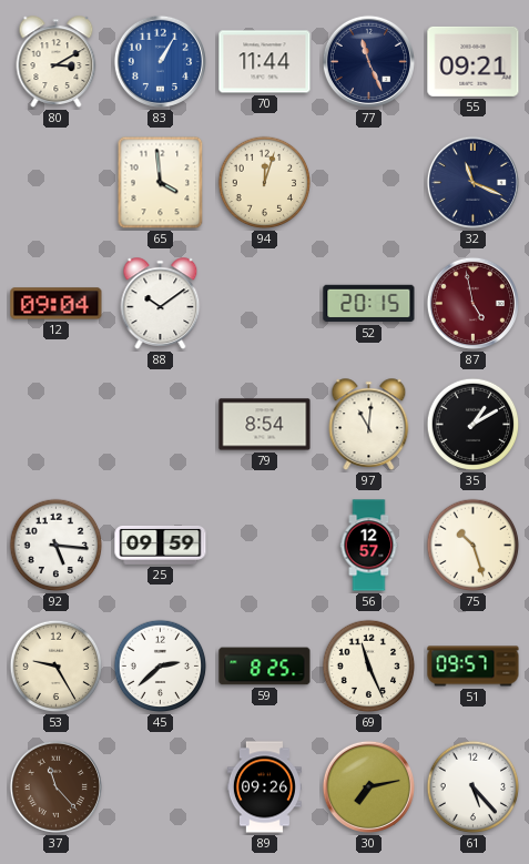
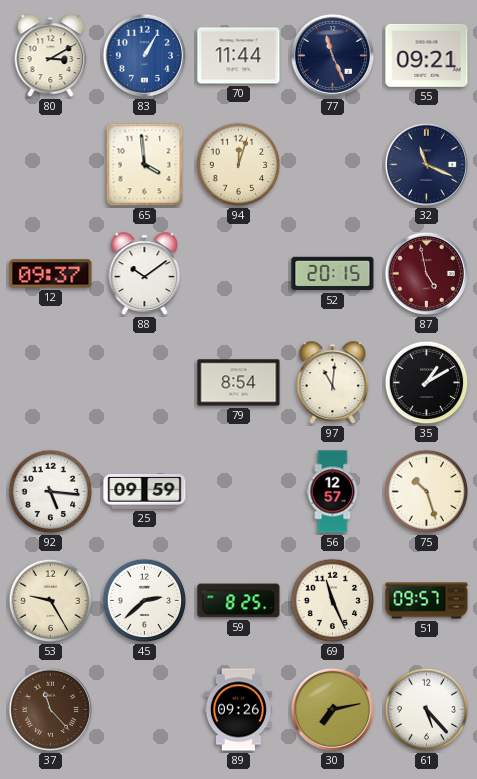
12: 09:04 -> 09:37 (51, 274)
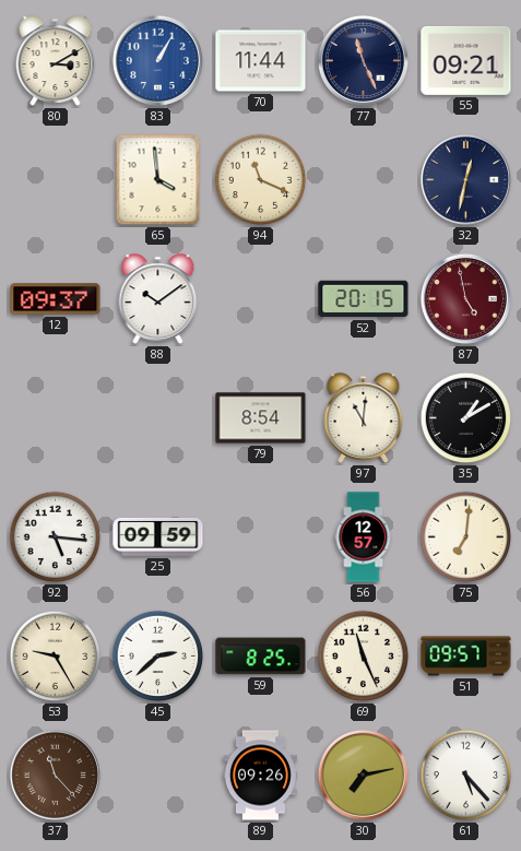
94: 12:03 -> 11:19 (261, 180)
32: 11:19 -> 12:32 (465, 179)
75: 10:27 -> 7:01 (466, 537)
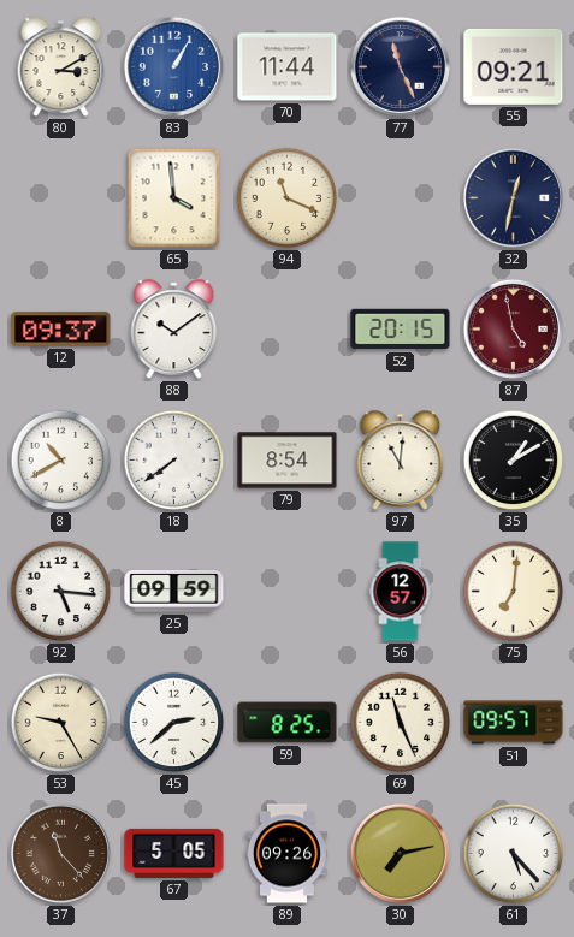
8: none -> 10:40 (61, 461)
18: none -> 7:39 (174, 461)
67: none -> 5:05 (174, 853)
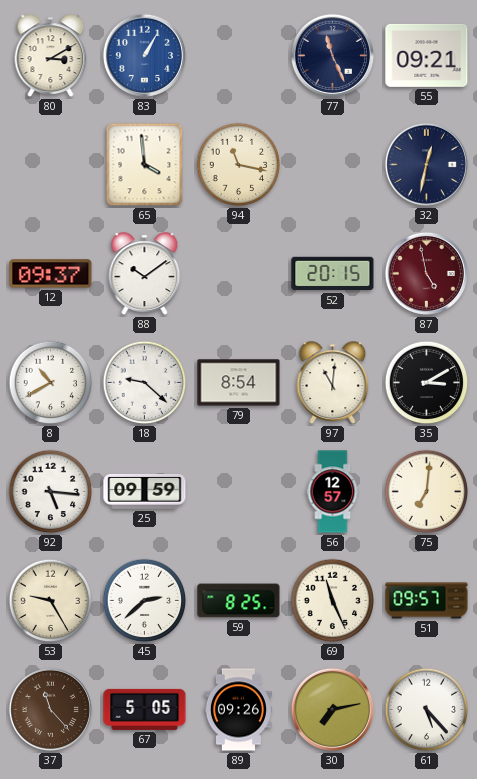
70: 11:44 -> none (288, 67)
94: 11:19 -> 11:17 (239, 165)
18: 7:39 -> 9:22 (145, 383)
35: 1:10 -> 3:10 (427, 383)
